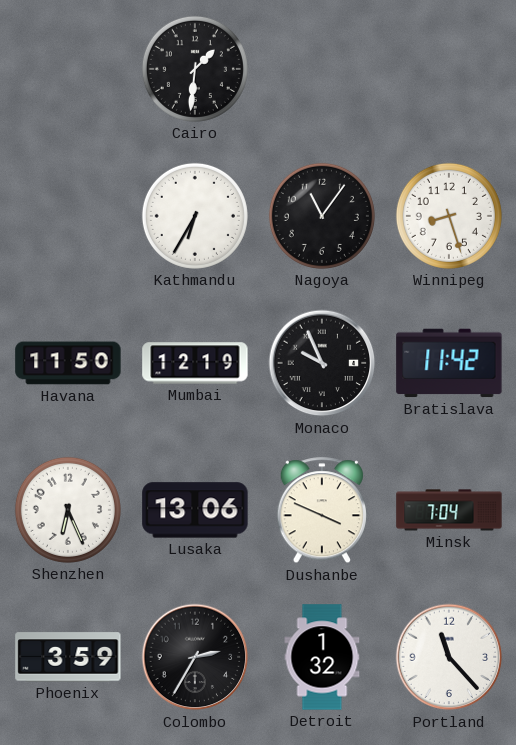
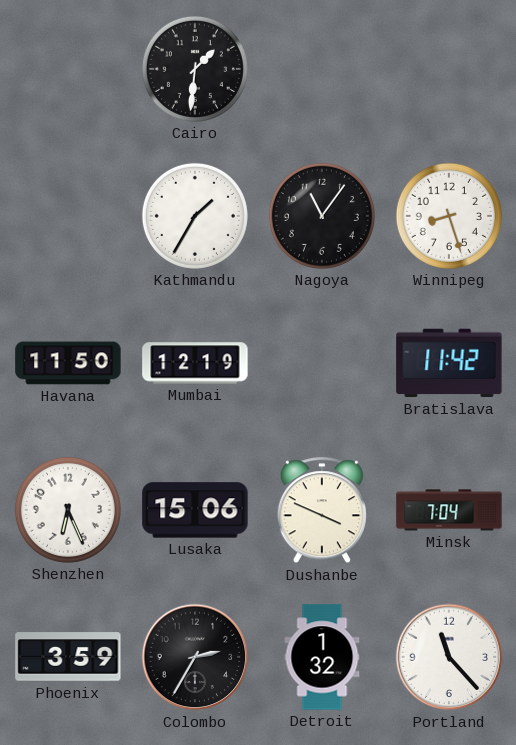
Kathmandu: 6:35 -> 1:35 (195, 216)
Monaco: 9:56 -> none (322, 363)
Lusaka: 13:06 -> 15:06 (195, 510)
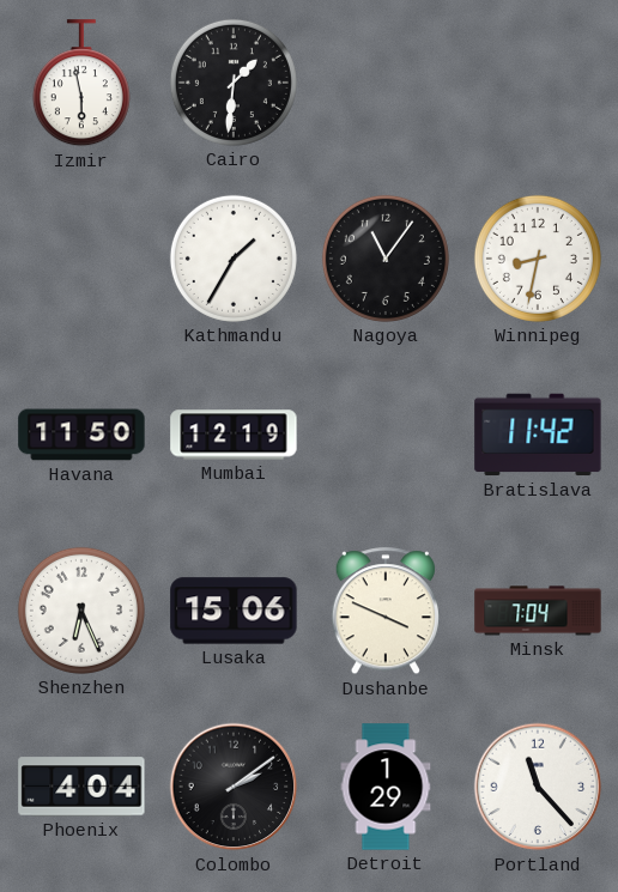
Izmir: none -> 5:58 (81, 84)
Winnipeg: 8:27 -> 8:32 (538, 259)
Phoenix: 3:59 -> 4:04 (81, 787)
Colombo: 2:35 -> 2:09 (234, 787)
Detroit: 1:32 -> 1:29 (386, 787)
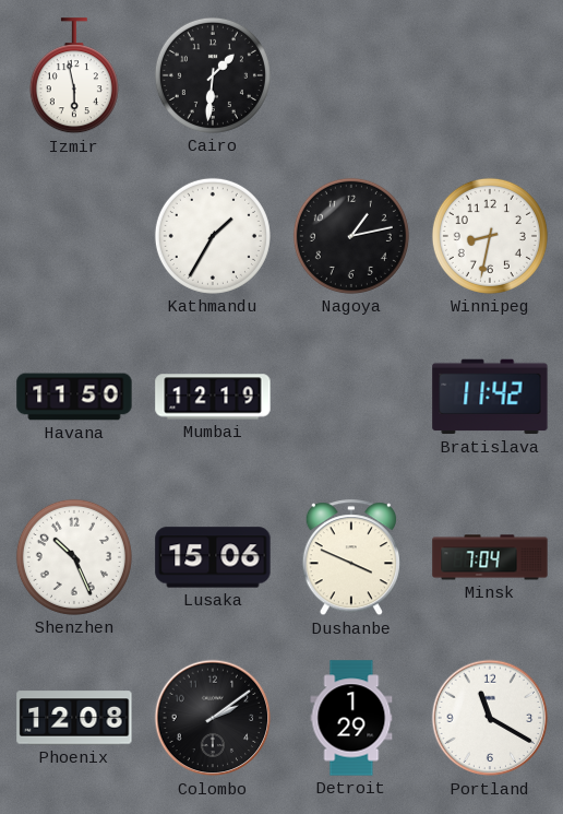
Nagoya: 11:06 -> 1:13 (351, 236)
Shenzhen: 6:26 -> 10:26 (74, 557)
Phoenix: 4:04 -> 12:08 (74, 718)
Portland: 11:23 -> 11:20 (490, 718)
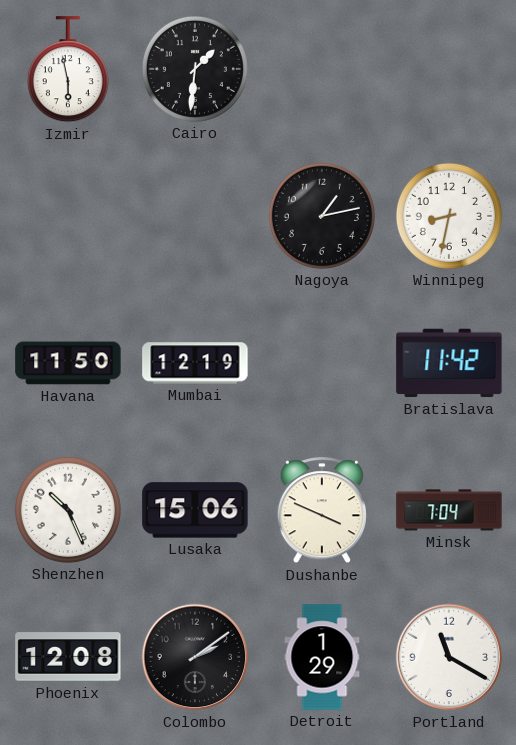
Kathmandu: 1:35 -> none (213, 236)
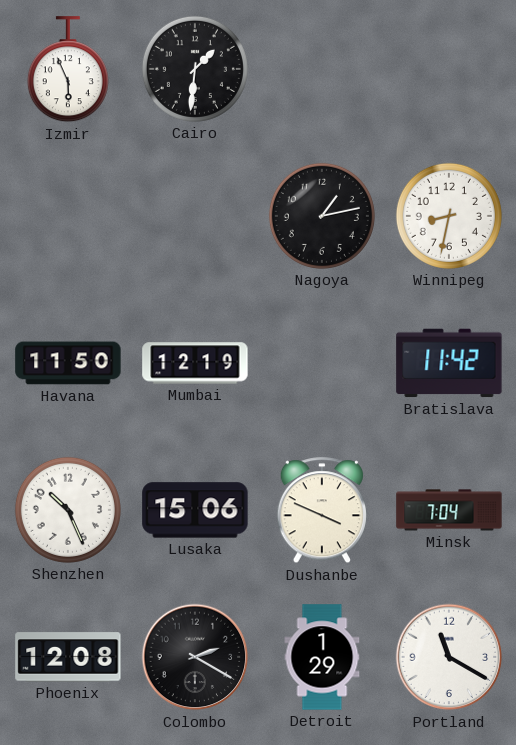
Izmir: 5:58 -> 5:56 (68, 70)
Colombo: 2:09 -> 2:20 (195, 657)
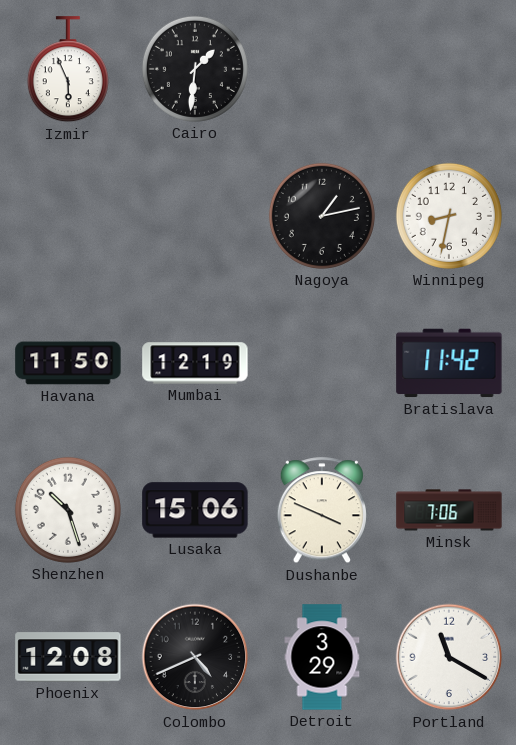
Shenzhen: 10:26 -> 10:27 (68, 510)
Minsk: 7:04 -> 7:06 (449, 510)
Colombo: 2:20 -> 4:41 (195, 657)
Detroit: 1:29 -> 3:29 (322, 657)
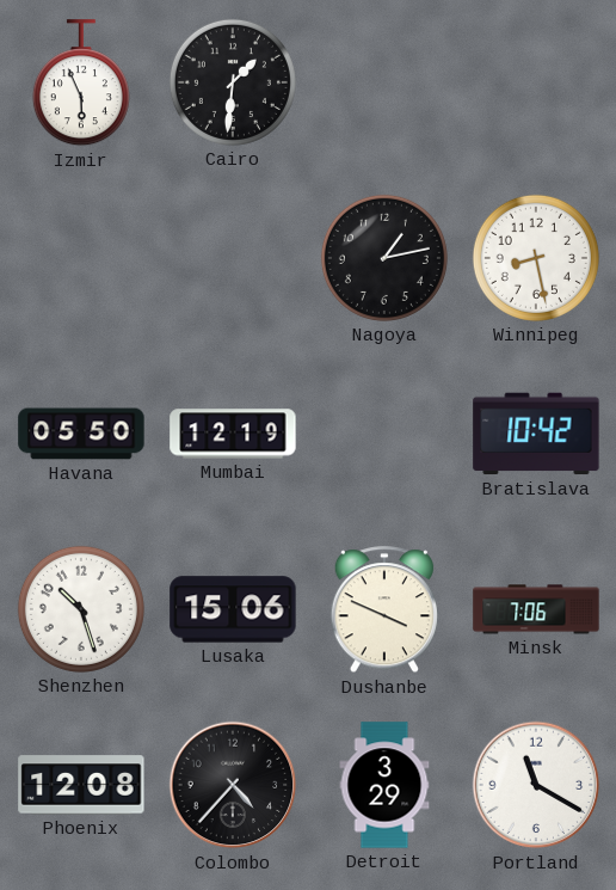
Winnipeg: 8:32 -> 8:28 (536, 258)
Havana: 11:50 -> 05:50 (81, 434)
Bratislava: 11:42 -> 10:42 (536, 434)
Colombo: 4:41 -> 4:37 (233, 785)
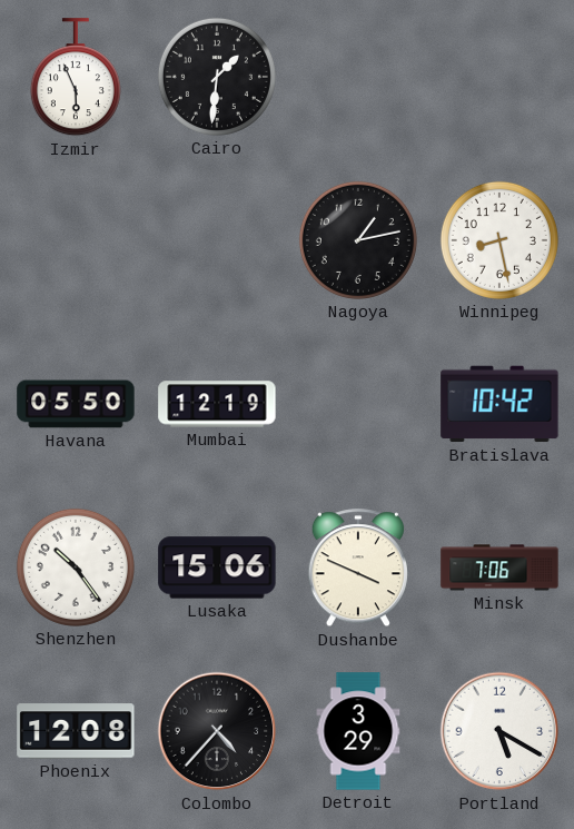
Shenzhen: 10:27 -> 10:24 (76, 568)
Portland: 11:20 -> 5:20 (499, 731)
